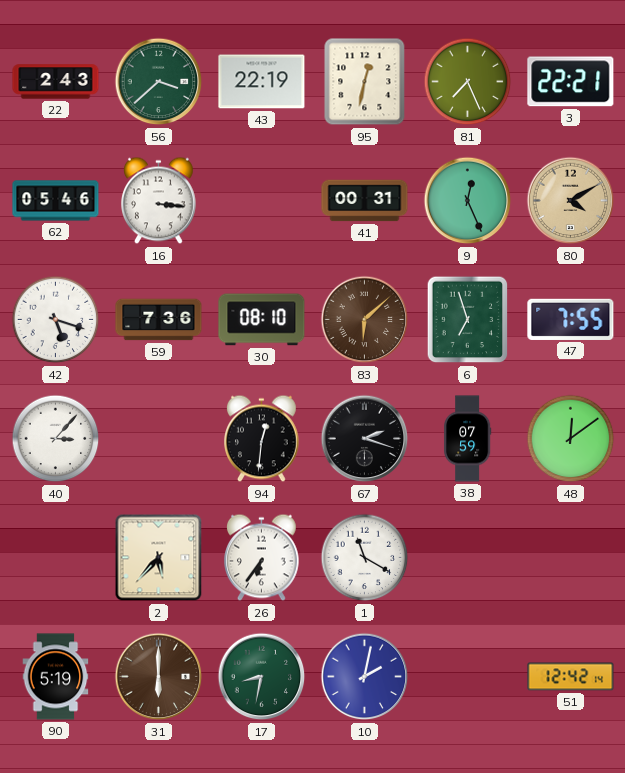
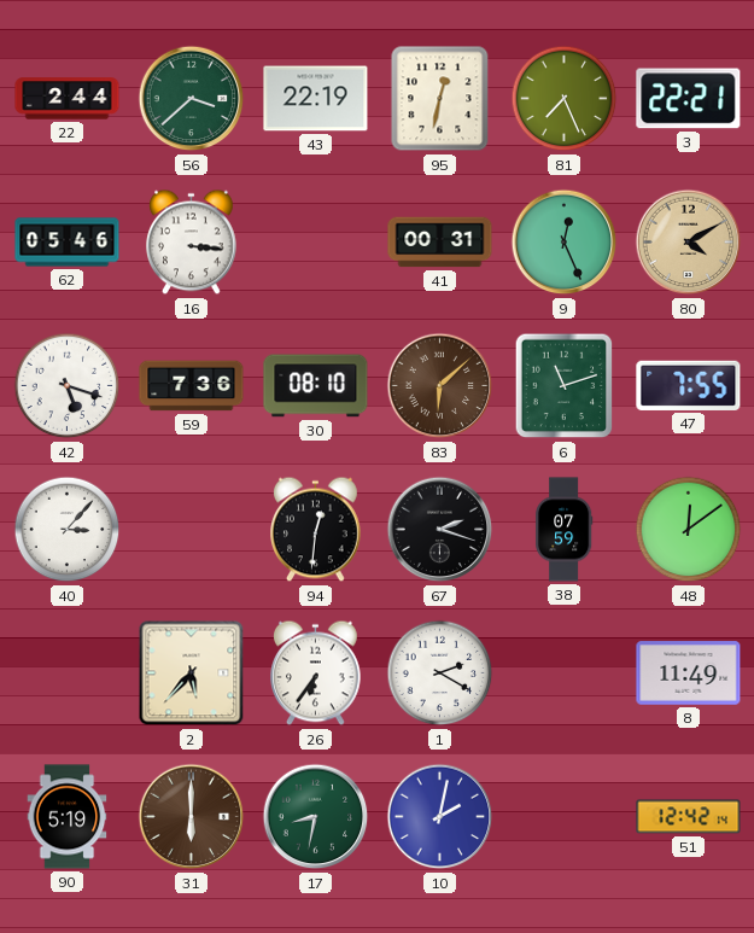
22: 2:43 -> 2:44 (68, 99)
6: 6:57 -> 11:12 (565, 386)
1: 11:20 -> 2:20 (440, 673)
8: none -> 11:49 (689, 673)
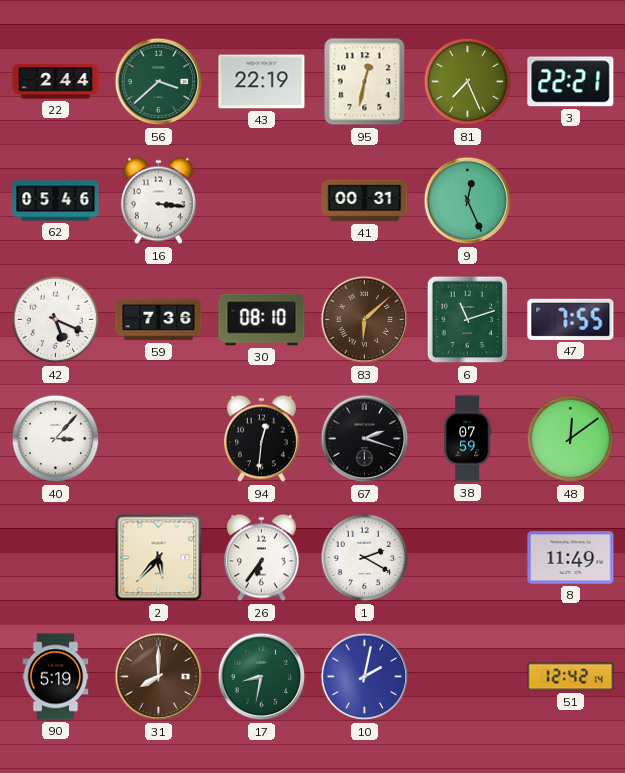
80: 4:10 -> none (689, 243)
42: 5:18 -> 5:19 (56, 320)
31: 6:00 -> 8:00 (159, 677)
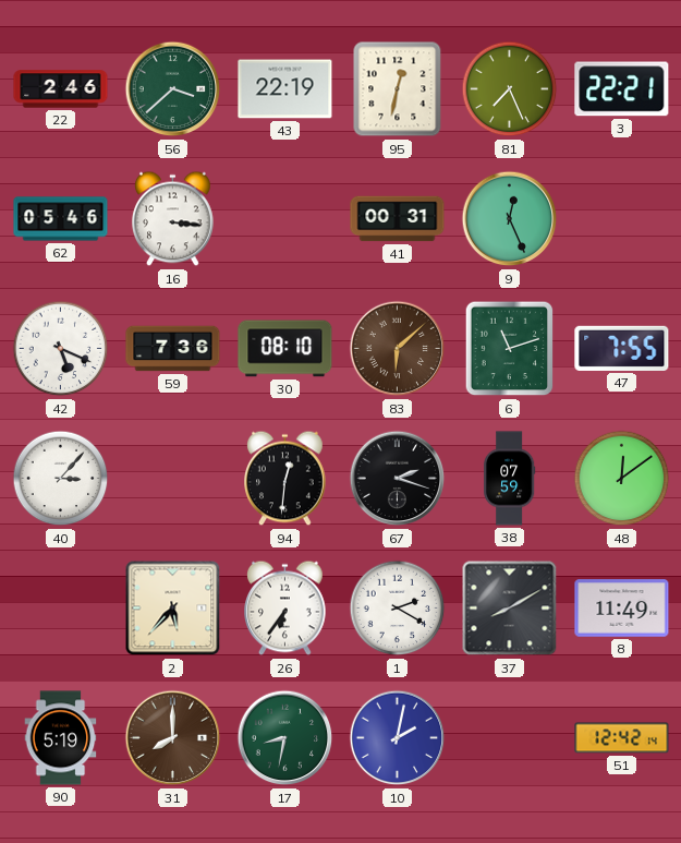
22: 2:44 -> 2:46 (61, 89)
37: none -> 8:10 (510, 609)
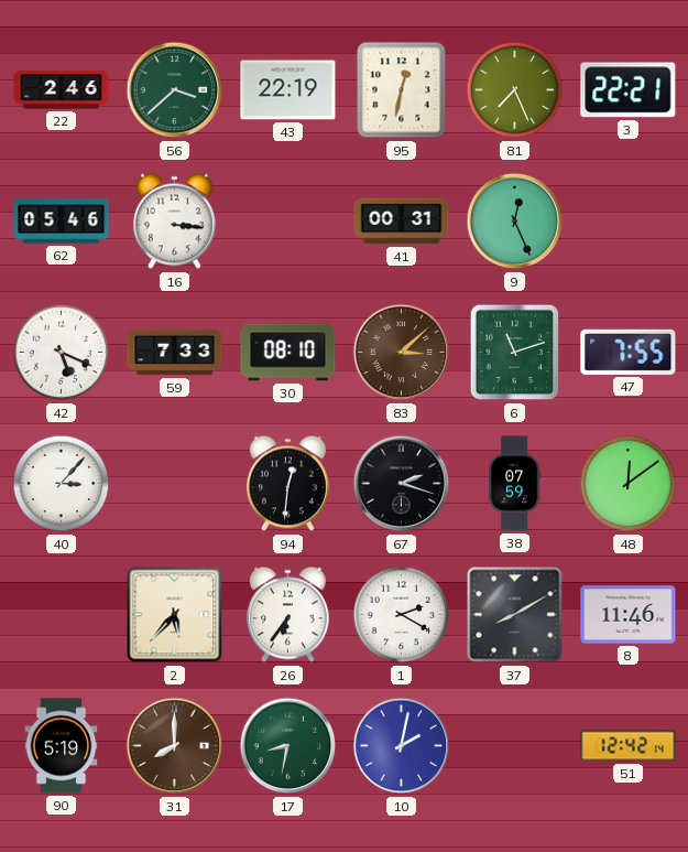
59: 7:36 -> 7:33 (175, 353)
83: 6:08 -> 3:08 (402, 353)
8: 11:49 -> 11:46 (629, 615)
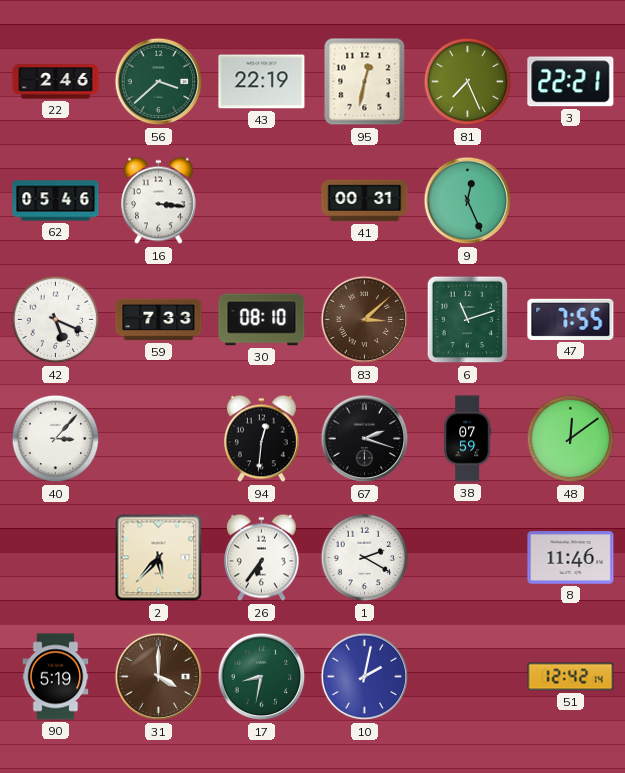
37: 8:10 -> none (515, 615)
31: 8:00 -> 4:00 (159, 677)
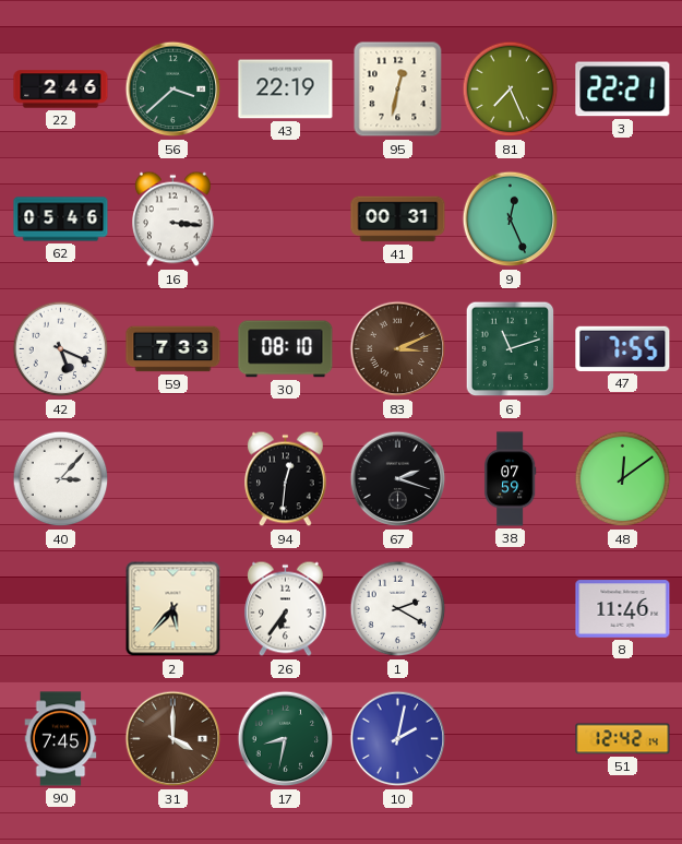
83: 3:08 -> 3:11 (398, 349)
90: 5:19 -> 7:45 (61, 739)
